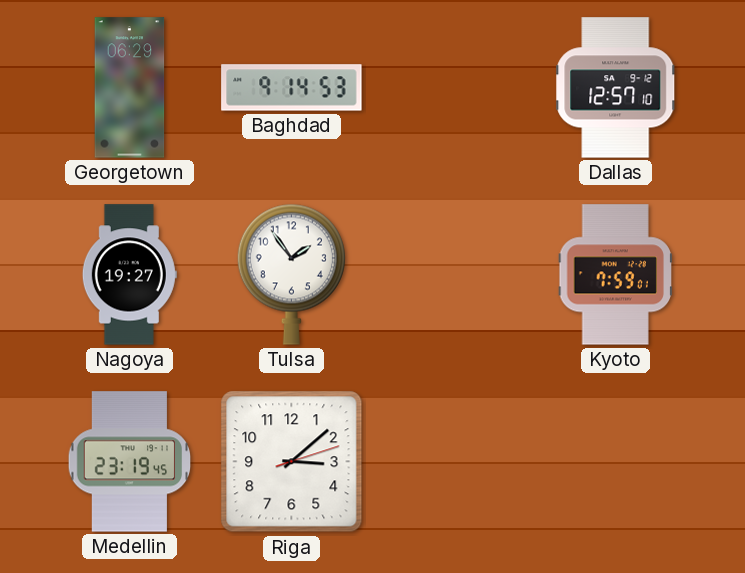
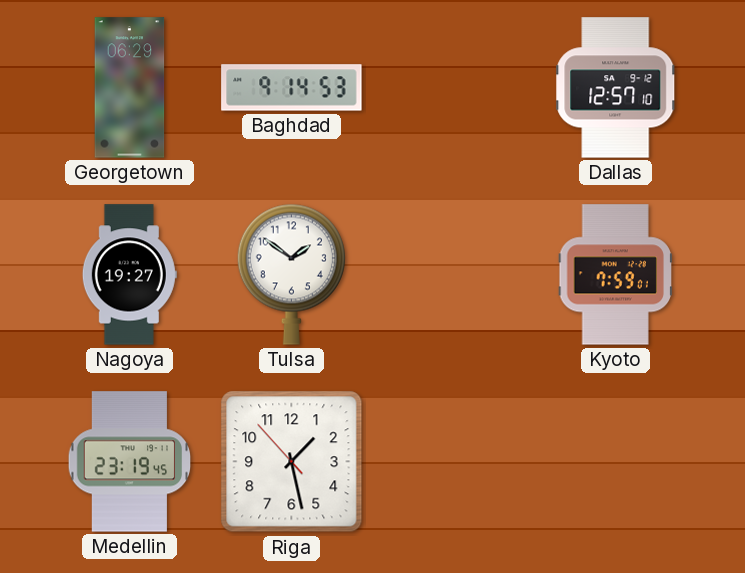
Tulsa: 1:54 -> 1:51 (291, 274)
Riga: 3:08 -> 1:27 (292, 462)
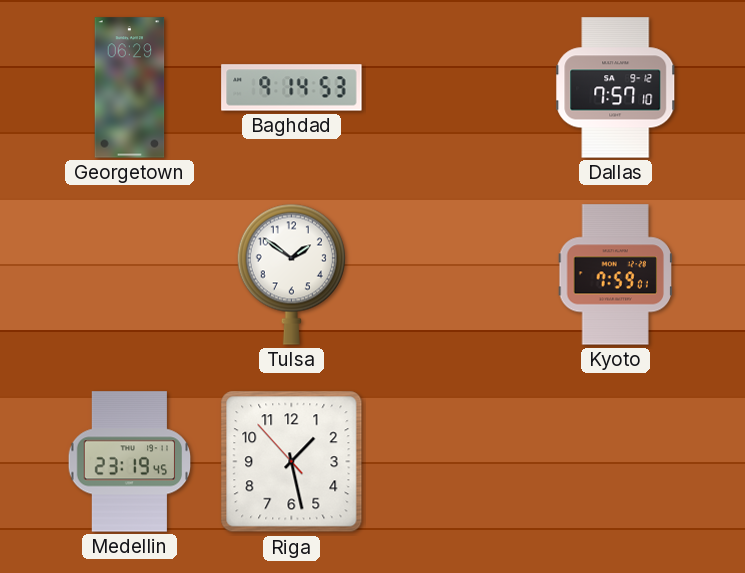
Dallas: 12:57 -> 7:57 (616, 88)
Nagoya: 19:27 -> none (129, 275)
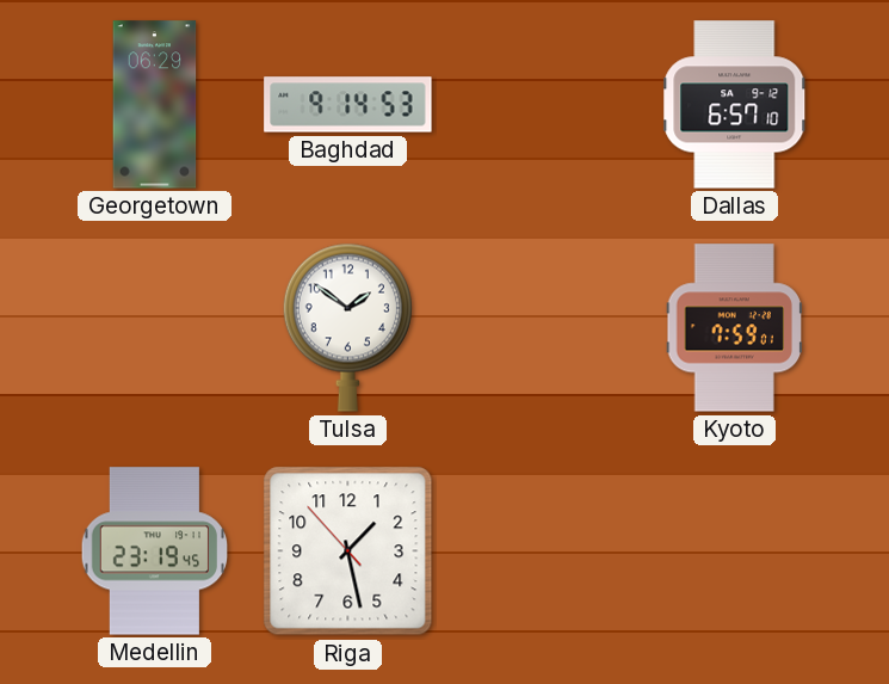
Dallas: 7:57 -> 6:57 (735, 105)
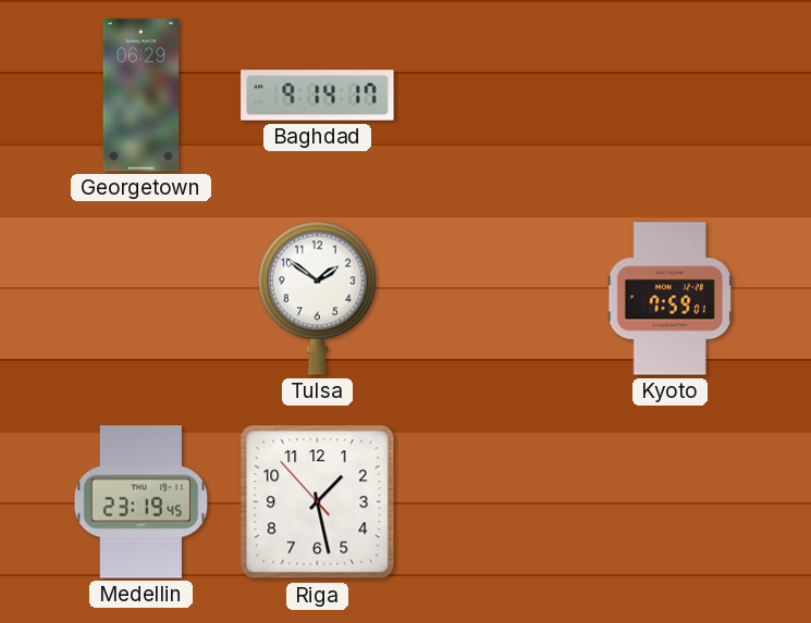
Baghdad: 9:14:53 -> 9:14:17 (318, 96)
Dallas: 6:57 -> none (735, 105)
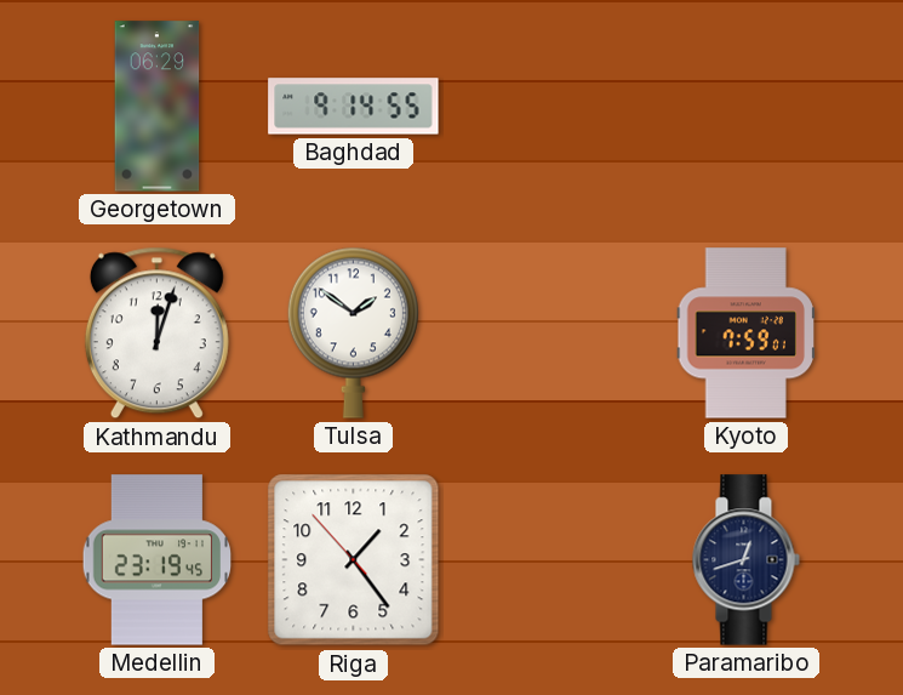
Baghdad: 9:14:17 -> 9:14:55 (354, 107)
Kathmandu: none -> 12:03 (156, 334)
Riga: 1:27 -> 1:23 (354, 560)
Paramaribo: none -> 12:42 (745, 560)
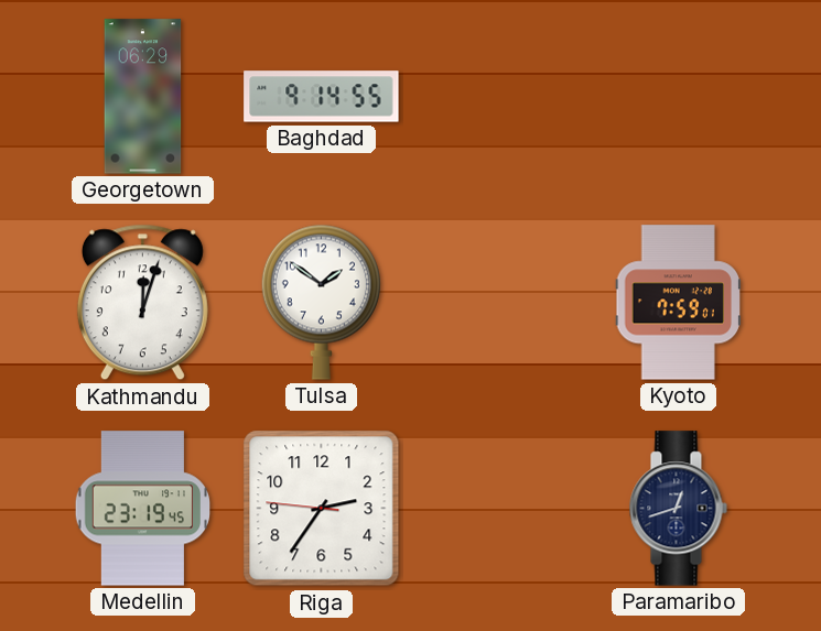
Riga: 1:23 -> 2:35 (322, 509)
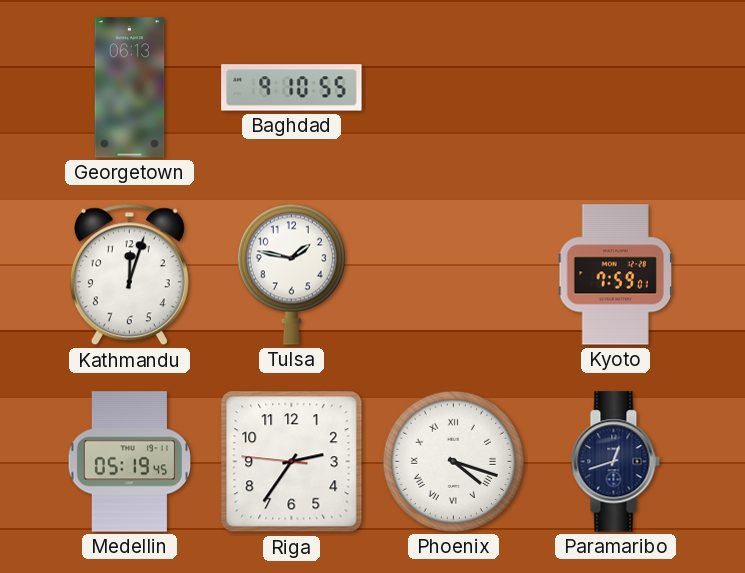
Georgetown: 06:29 -> 06:13 (130, 88)
Baghdad: 9:14 -> 9:10 (292, 88)
Tulsa: 1:51 -> 1:47 (291, 274)
Medellin: 23:19 -> 05:19 (130, 462)
Phoenix: none -> 4:18 (453, 461)
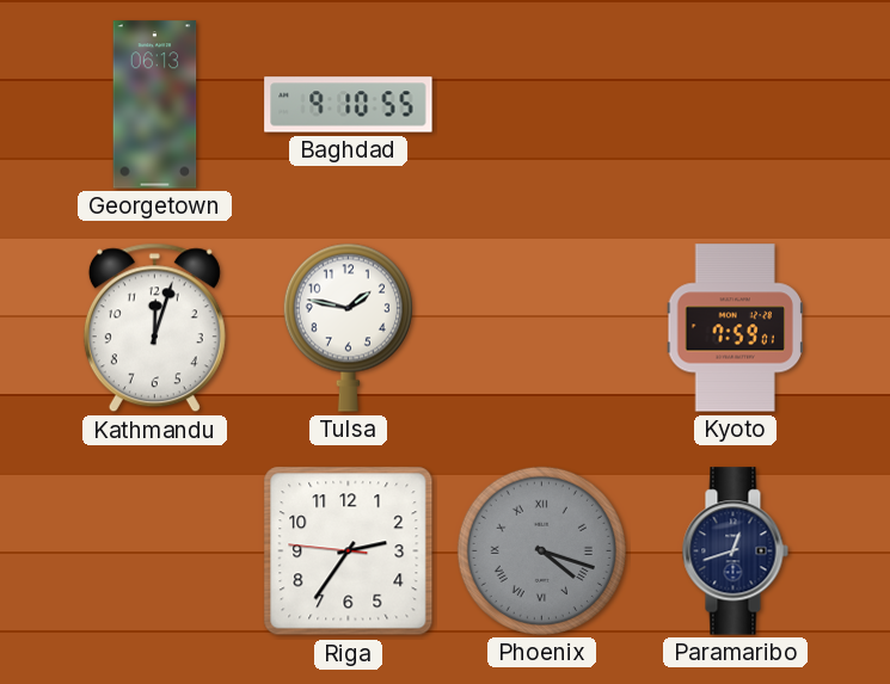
Medellin: 05:19 -> none (130, 462)
Phoenix dial: white -> grey (541, 550)
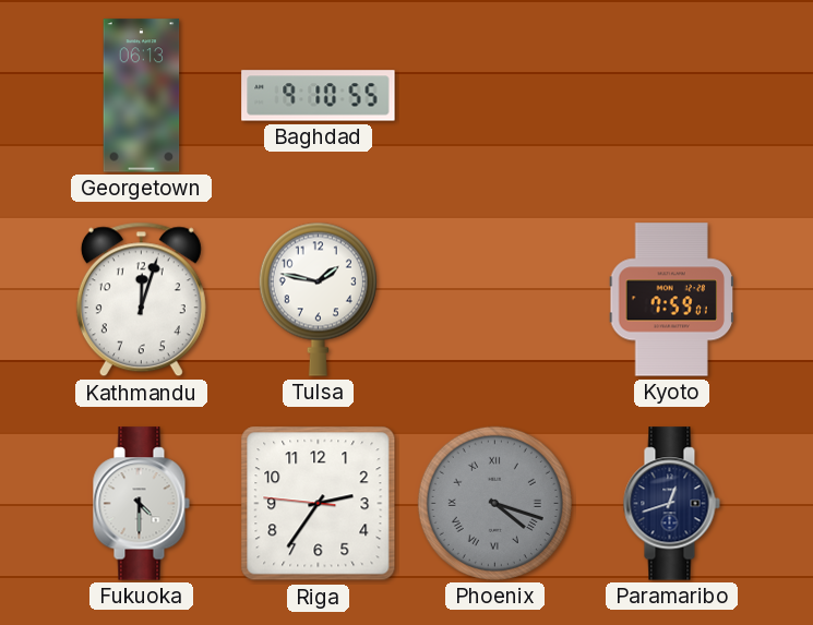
Fukuoka: none -> 4:30 (141, 504)
